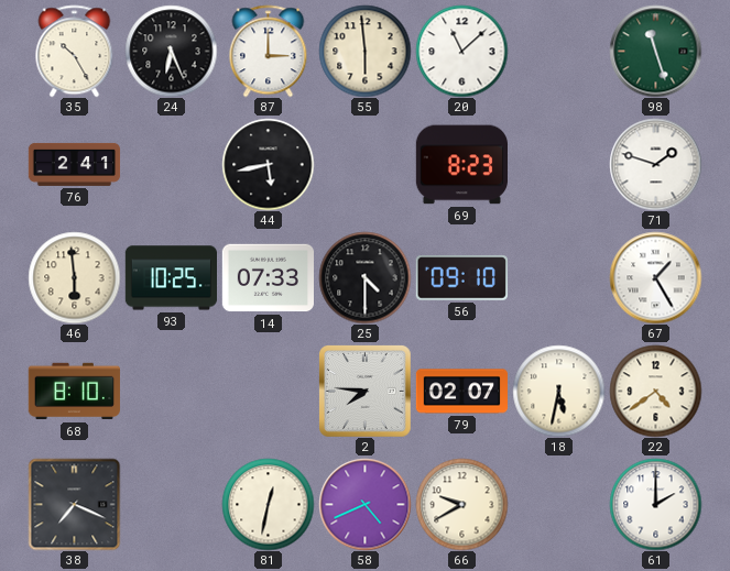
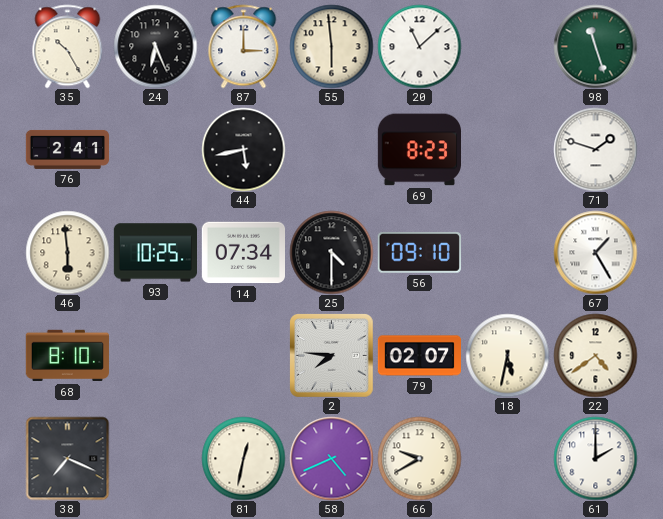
14: 07:33 -> 07:34 (243, 253)
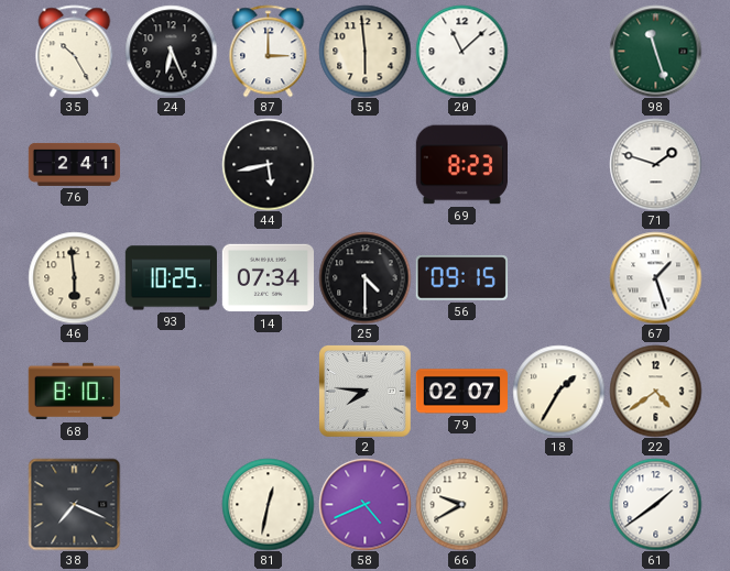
56: 09:10 -> 09:15 (461, 278)
67: 1:25 -> 1:27 (655, 277)
18: 5:32 -> 1:35 (558, 391)
61: 2:00 -> 1:39 (655, 504)
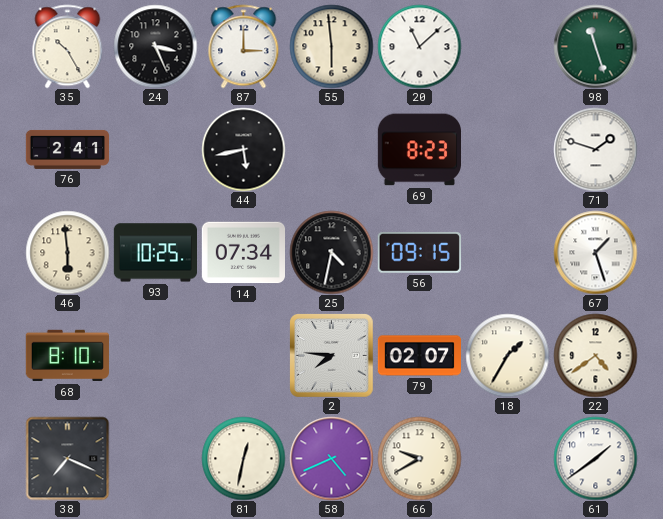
24: 6:26 -> 3:26 (155, 46)
25: 4:30 -> 4:32 (331, 252)
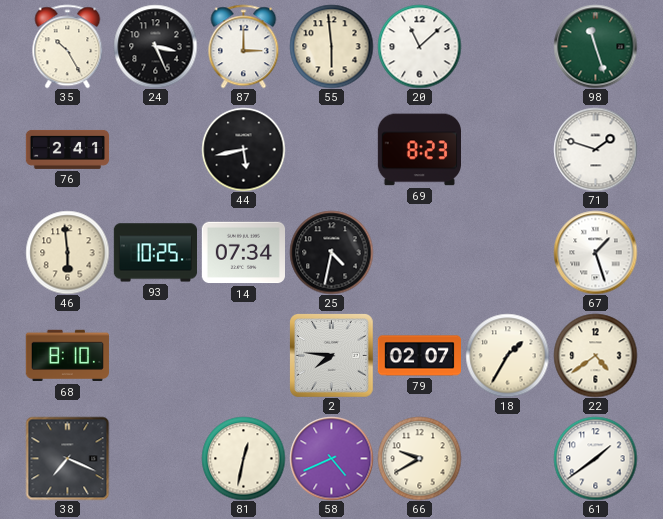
56: 09:15 -> none (419, 253)
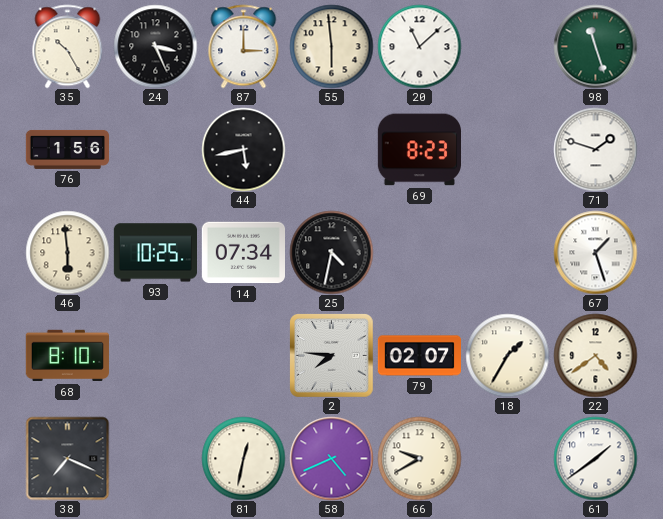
76: 2:41 -> 1:56 (67, 149)
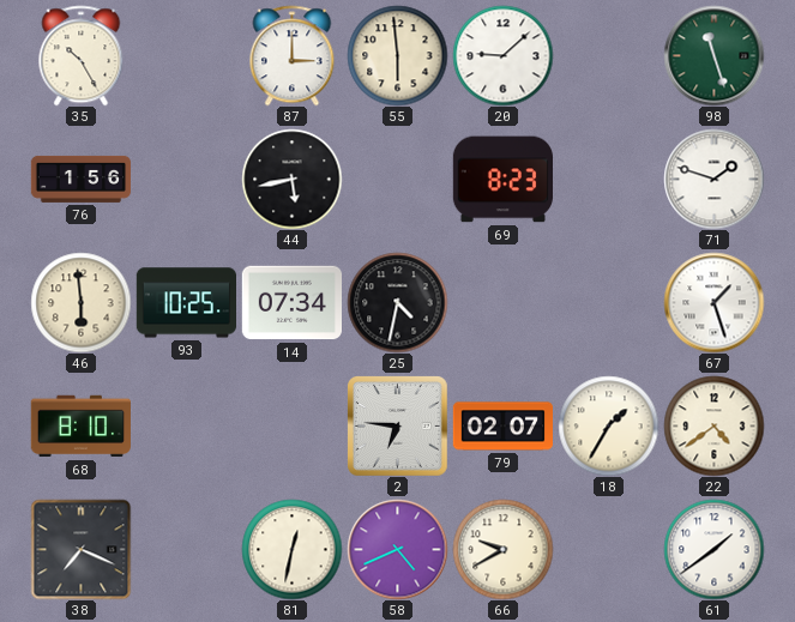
24: 3:26 -> none (155, 46)
20: 11:08 -> 9:08 (502, 55)
2: 7:46 -> 6:46 (398, 427)
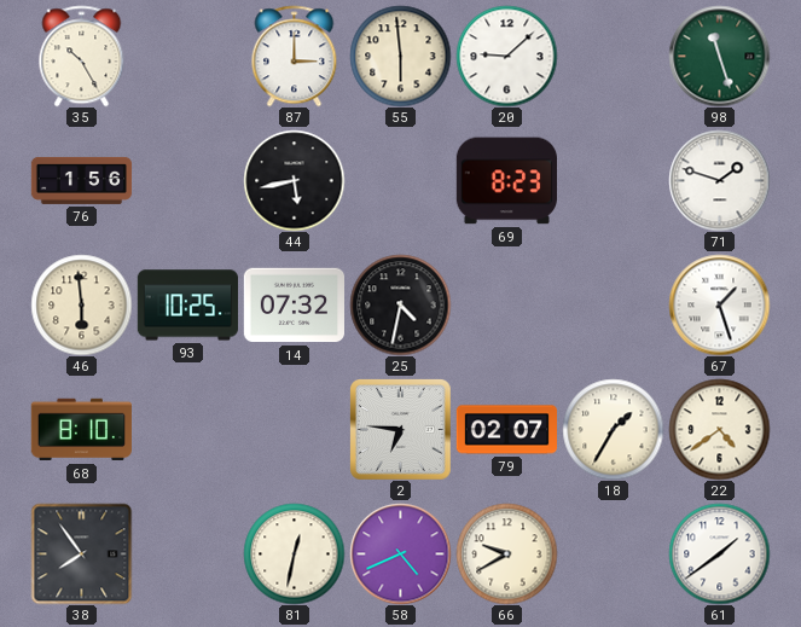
14: 07:34 -> 07:32 (294, 306)
38: 7:19 -> 7:54 (81, 553)
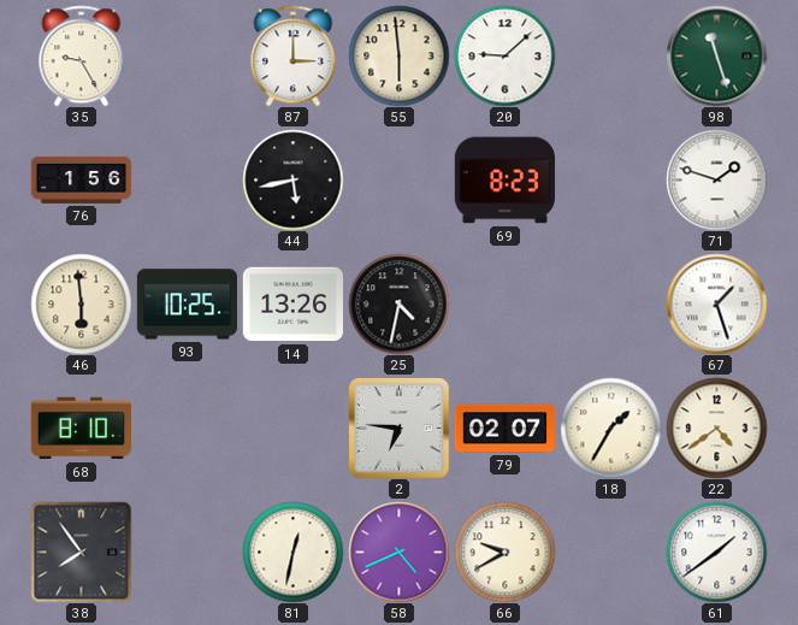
35: 10:25 -> 9:25 (82, 55)
14: 07:32 -> 13:26 (292, 305)
